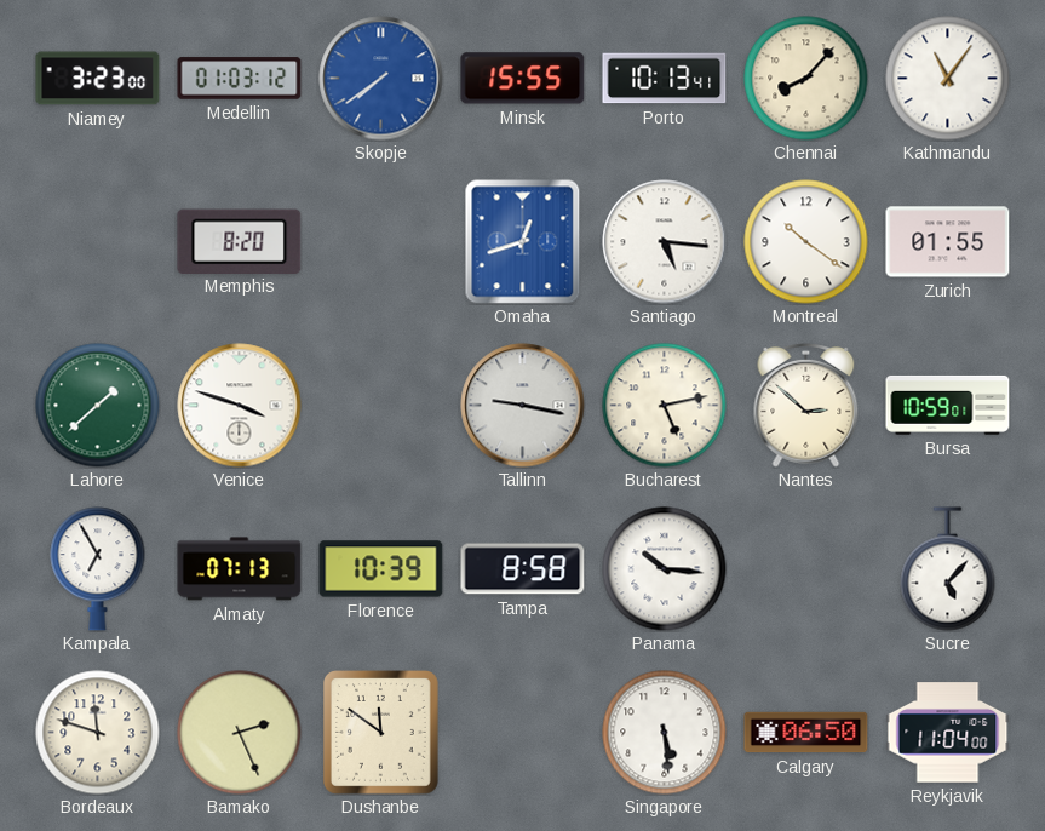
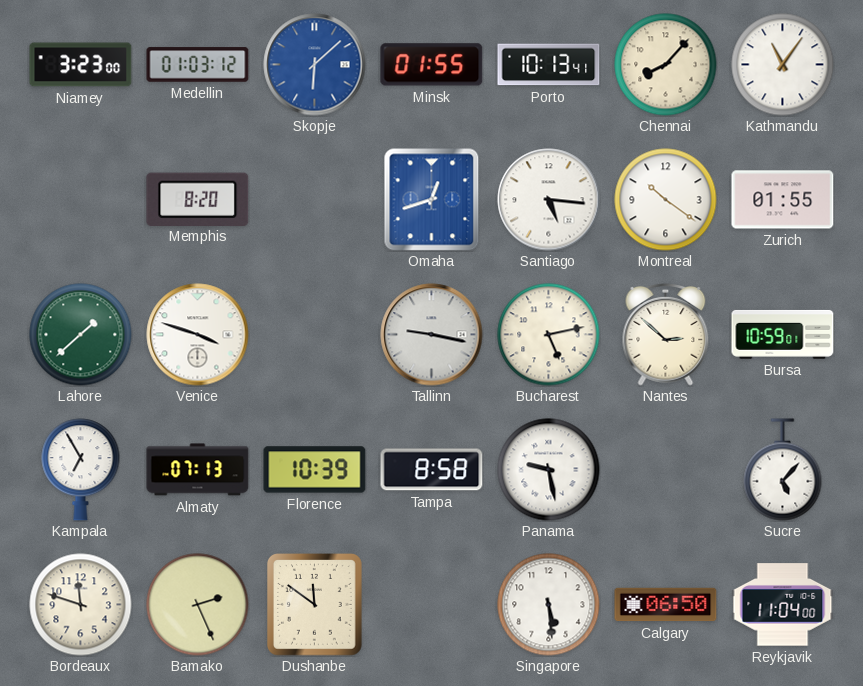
Skopje: 7:39 -> 6:08 (315, 65)
Minsk: 15:55 -> 01:55 (432, 65)
Panama: 10:16 -> 9:28 (549, 470)
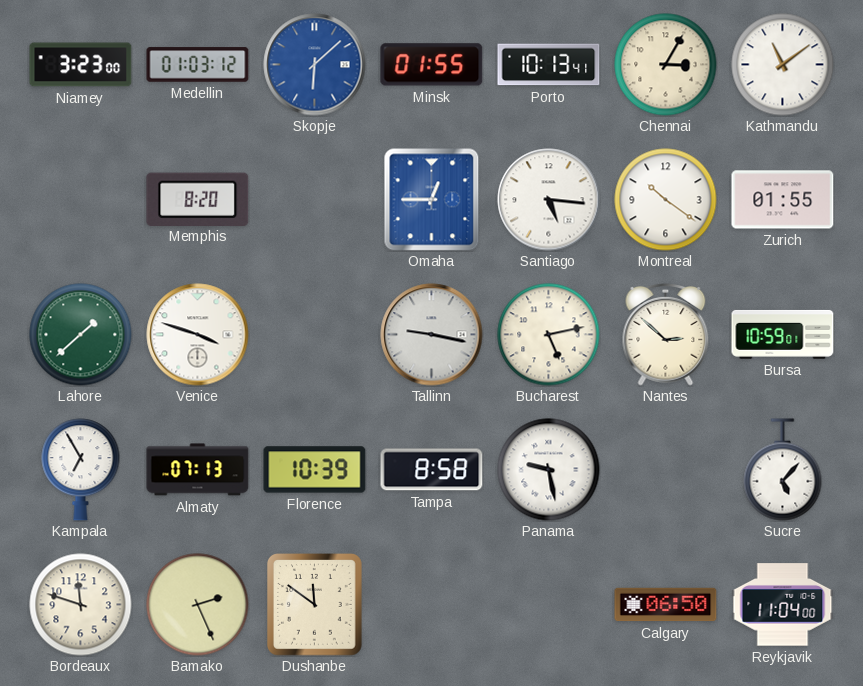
Chennai: 8:07 -> 3:05 (666, 65)
Kathmandu: 11:06 -> 11:09 (783, 65)
Omaha: 12:42 -> 12:45 (432, 200)
Singapore: 5:29 -> none (549, 605)
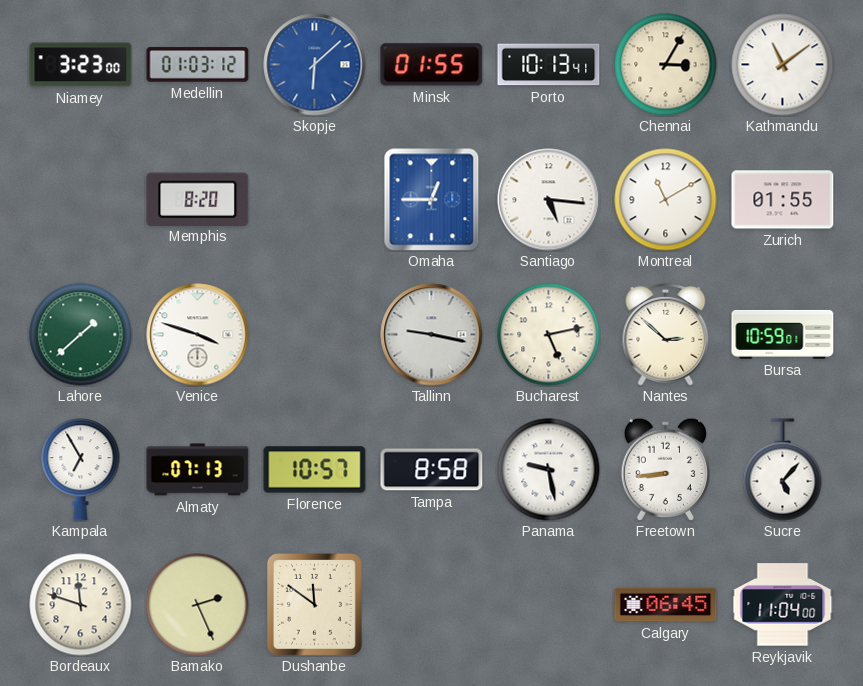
Montreal: 10:21 -> 11:10 (666, 200)
Florence: 10:39 -> 10:57 (315, 470)
Freetown: none -> 8:44 (665, 469)
Calgary: 06:50 -> 06:45 (666, 605)
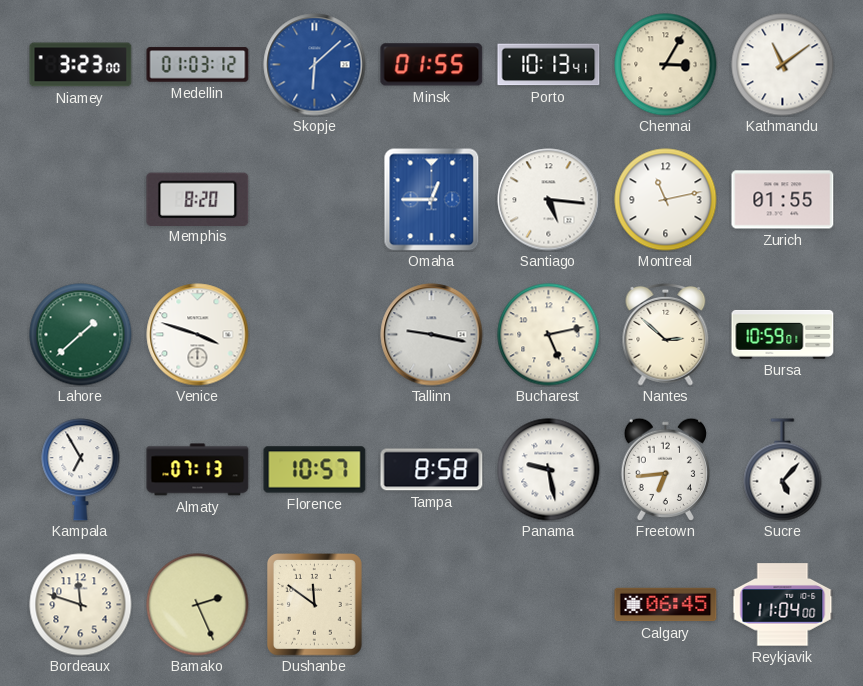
Montreal: 11:10 -> 11:13 (666, 200)
Freetown: 8:44 -> 6:44 (665, 469)
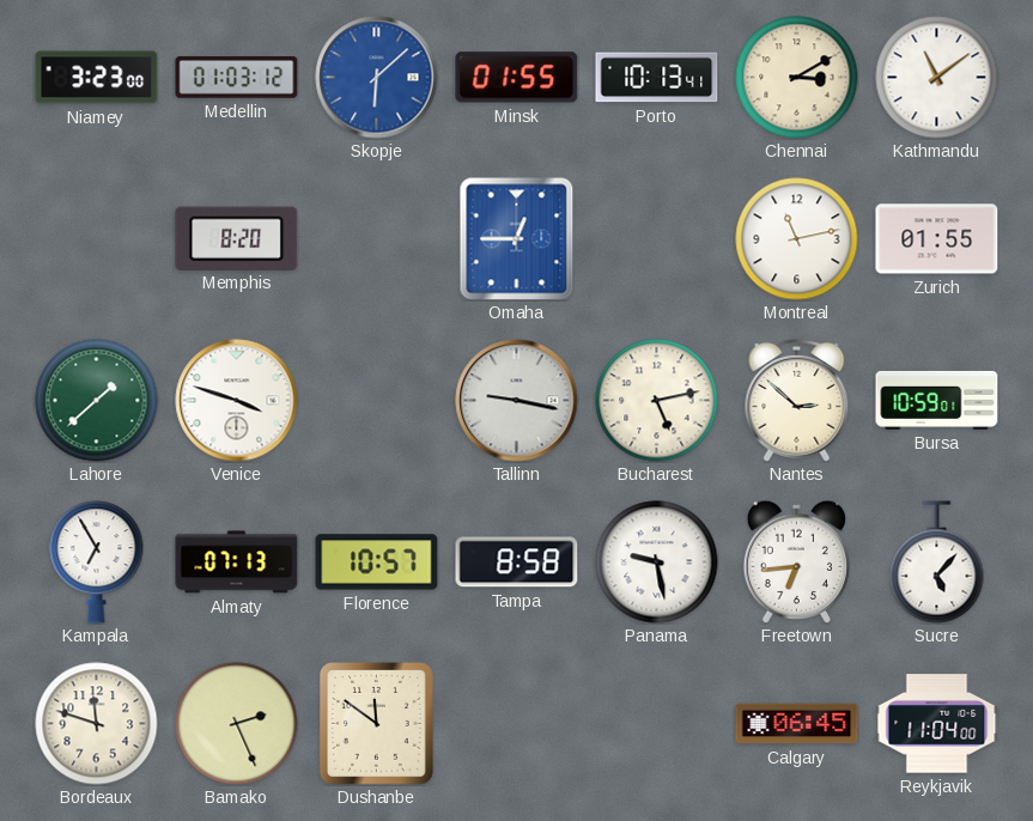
Chennai: 3:05 -> 3:10 (797, 78)
Santiago: 5:16 -> none (549, 200)
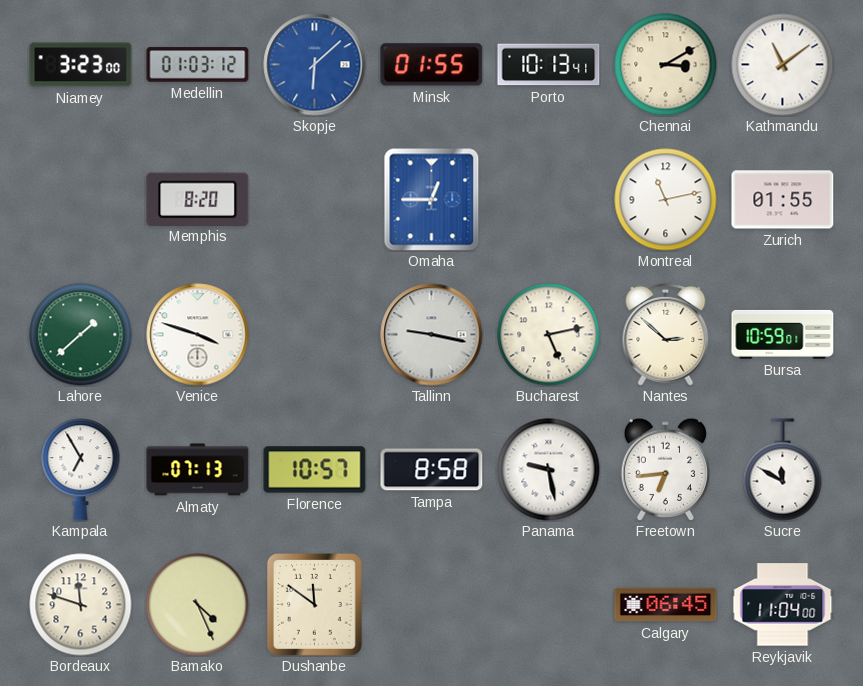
Sucre: 5:07 -> 11:50 (783, 470)
Bamako: 2:26 -> 4:26 (198, 605)
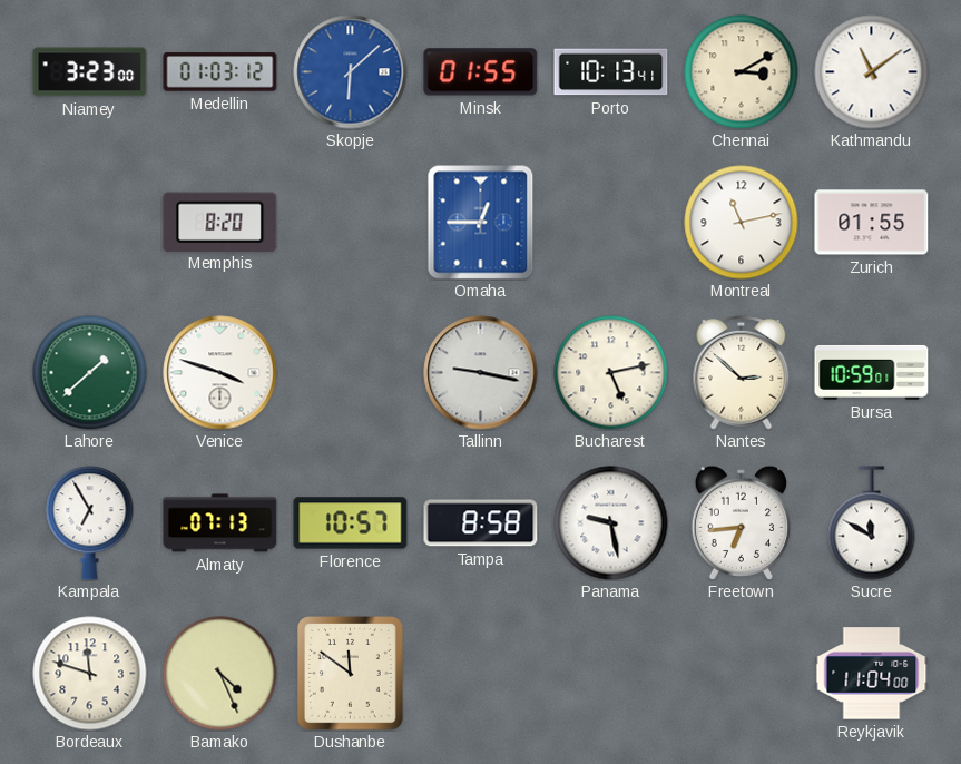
Calgary: 06:45 -> none (666, 605)
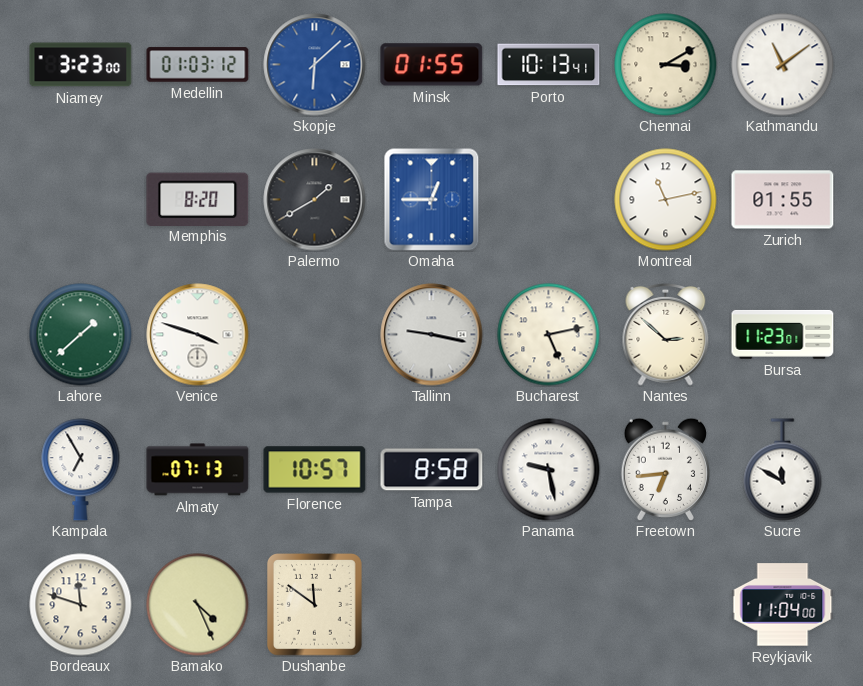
Palermo: none -> 1:40 (315, 200)
Bursa: 10:59 -> 11:23 (783, 334)
